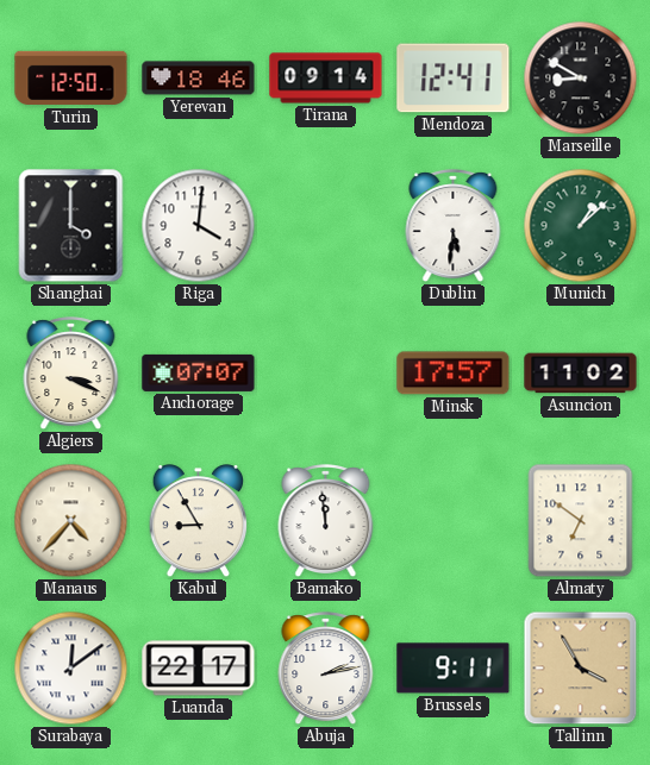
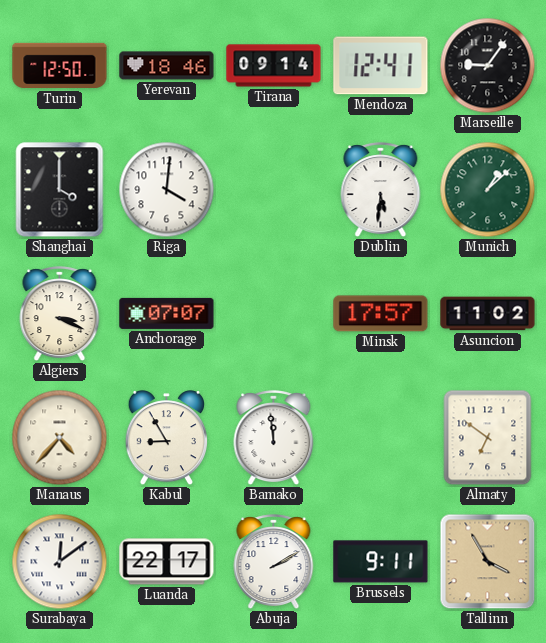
Marseille: 8:50 -> 9:06 (488, 66)
Abuja: 2:13 -> 2:10 (274, 562)
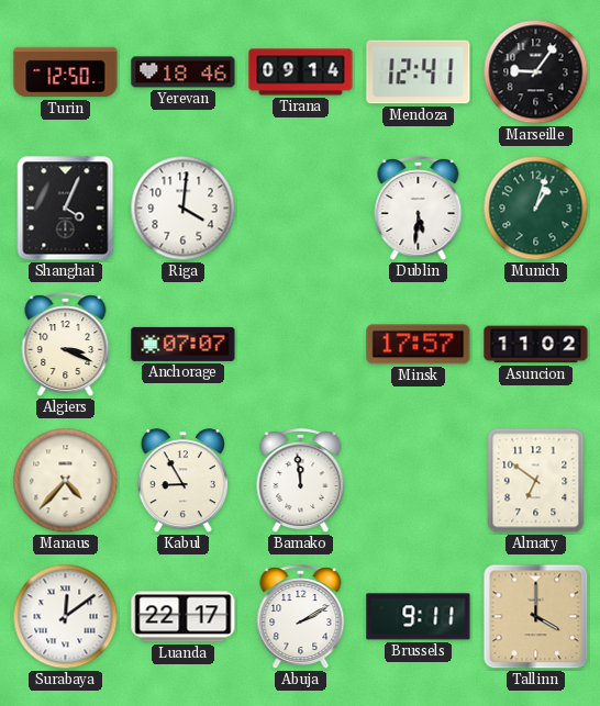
Shanghai: 4:00 -> 4:04 (66, 209)
Munich: 1:08 -> 1:03 (536, 209)
Tallinn: 3:55 -> 4:00 (536, 617)
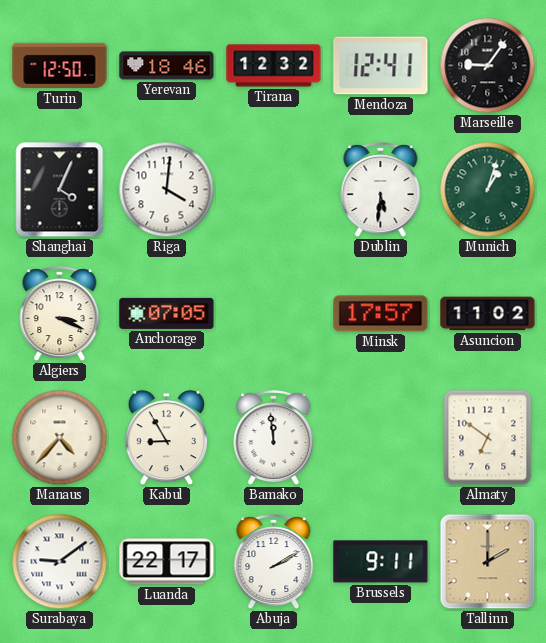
Tirana: 09:14 -> 12:32 (274, 66)
Anchorage: 07:07 -> 07:05 (167, 313)
Surabaya: 12:09 -> 9:09 (60, 562)
Tallinn: 4:00 -> 2:00 (488, 562)
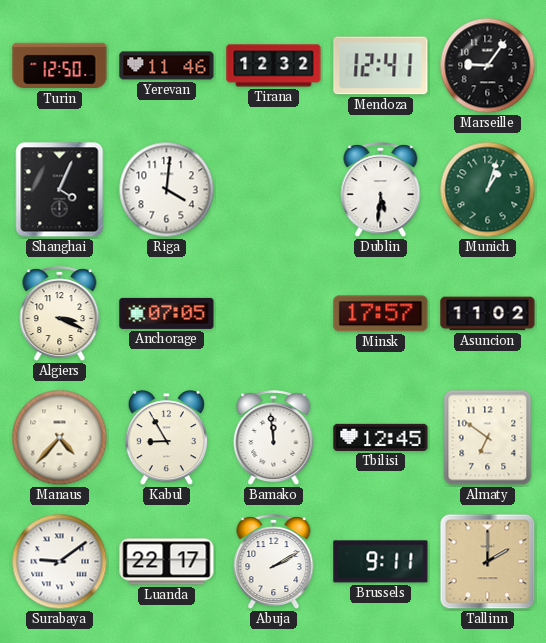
Yerevan: 18:46 -> 11:46 (167, 66)
Tbilisi: none -> 12:45 (381, 437)
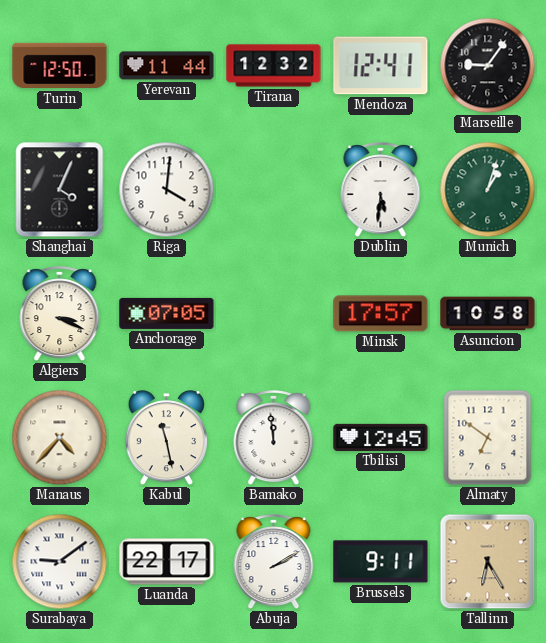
Yerevan: 11:46 -> 11:44 (167, 66)
Asuncion: 11:02 -> 10:58 (488, 314)
Kabul: 8:55 -> 11:28 (166, 439)
Tallinn: 2:00 -> 6:25 (488, 562)
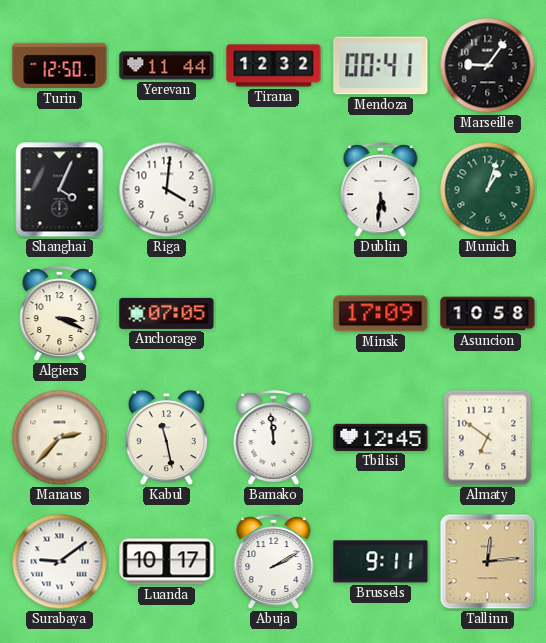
Mendoza: 12:41 -> 00:41 (381, 66)
Minsk: 17:57 -> 17:09 (381, 314)
Manaus: 4:37 -> 2:37 (60, 438)
Luanda: 22:17 -> 10:17 (167, 562)
Tallinn: 6:25 -> 12:14 (488, 562)
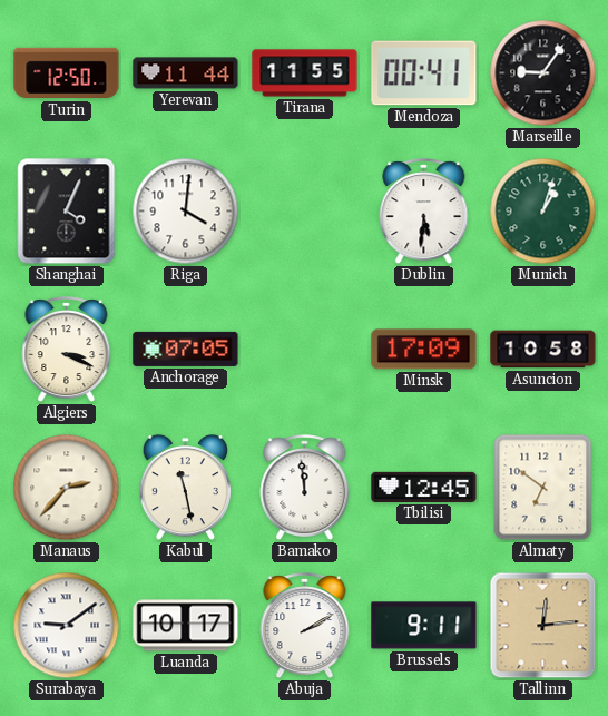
Tirana: 12:32 -> 11:55 (305, 73)
